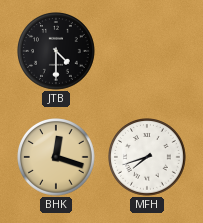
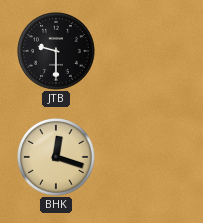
JTB: 4:30 -> 9:30 (57, 52)
MFH: 7:42 -> none (148, 158)
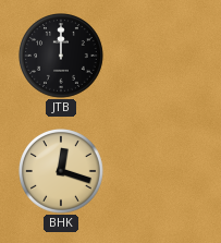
JTB: 9:30 -> 12:00 (62, 57)
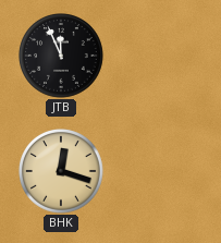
JTB: 12:00 -> 11:56 (62, 57)
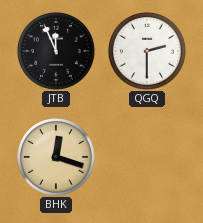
QGQ: none -> 2:30 (148, 52)
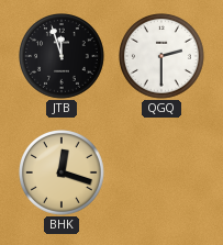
JTB: 11:56 -> 11:57 (63, 57)
